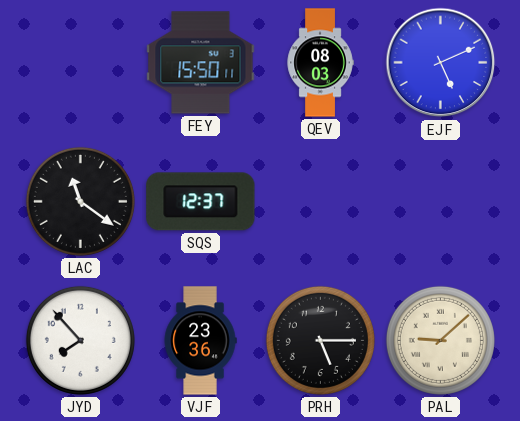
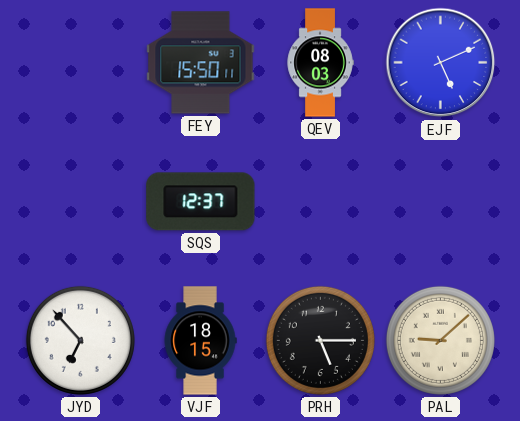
LAC: 11:21 -> none (80, 201)
JYD: 7:53 -> 6:53 (80, 340)
VJF: 23:36 -> 18:15 (200, 341)
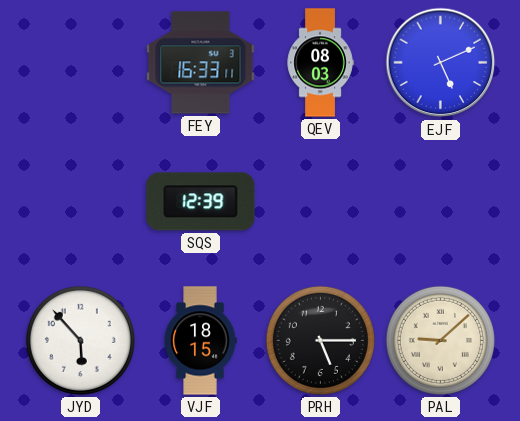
FEY: 15:50 -> 16:33 (201, 63)
SQS: 12:37 -> 12:39 (201, 202)
JYD: 6:53 -> 5:53 (80, 340)
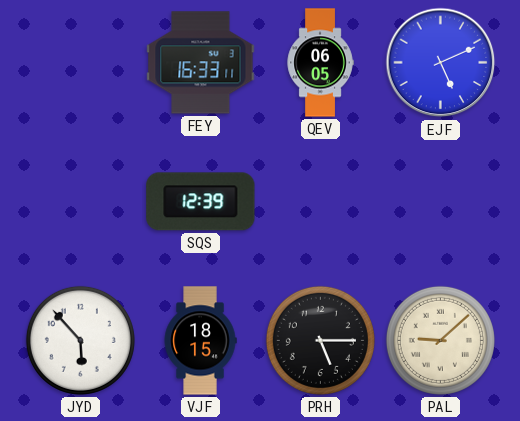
QEV: 08:03 -> 06:05 (320, 63)
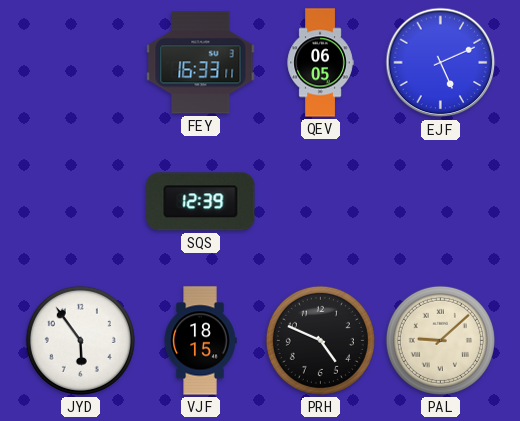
JYD: 5:53 -> 5:54 (80, 340)
PRH: 5:15 -> 4:49 (320, 340)
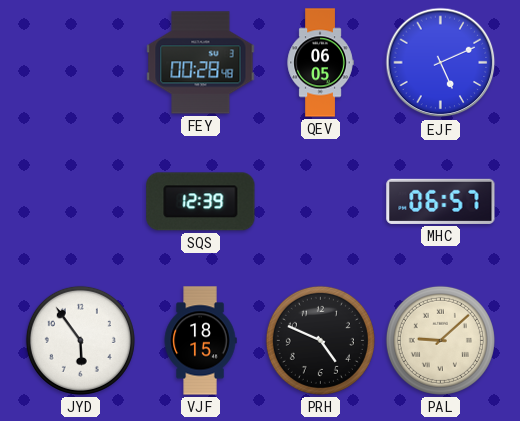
FEY: 16:33 -> 00:28 (201, 63)
MHC: none -> 06:57 (441, 201)
